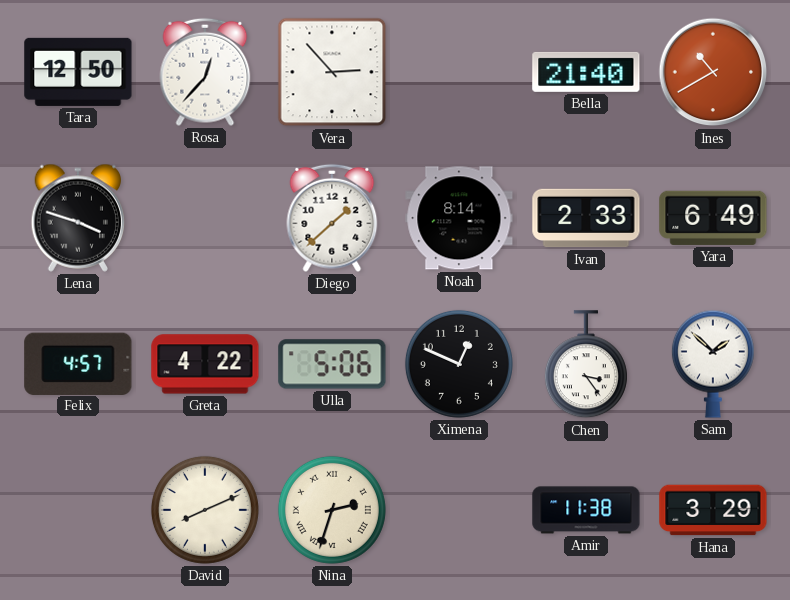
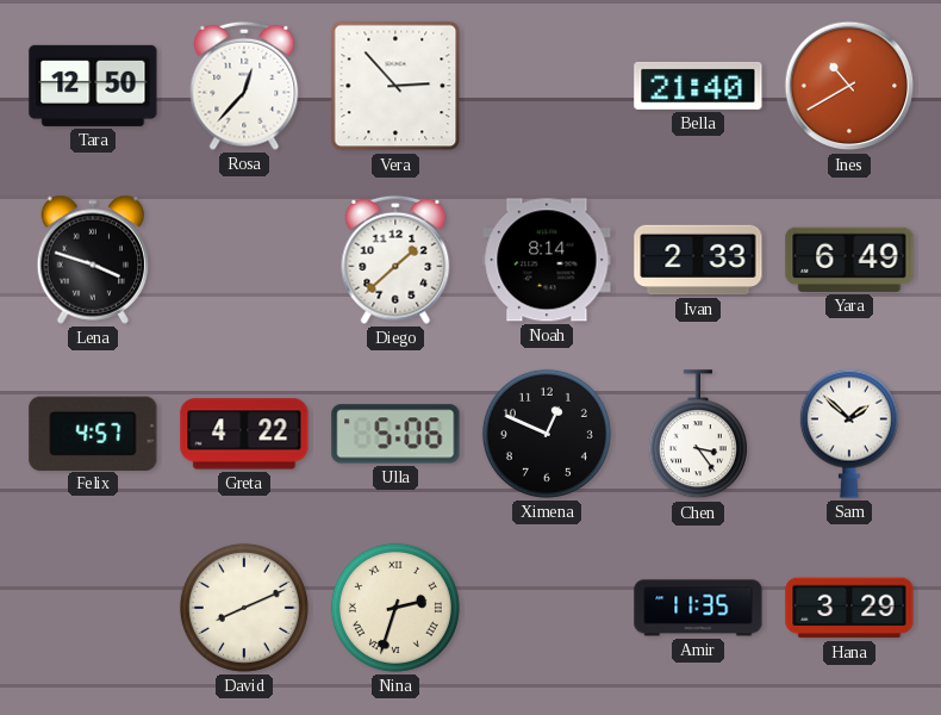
Amir: 11:38 -> 11:35 (698, 608)
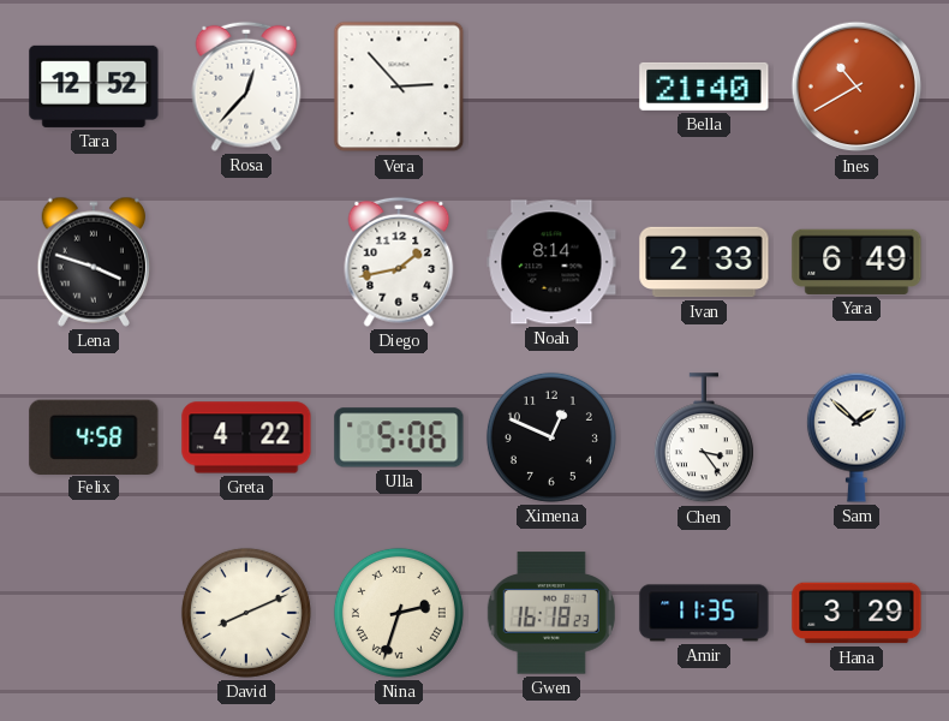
Tara: 12:50 -> 12:52 (94, 87)
Diego: 1:38 -> 1:43 (399, 262)
Felix: 4:57 -> 4:58 (94, 436)
Gwen: none -> 16:18 (551, 613)
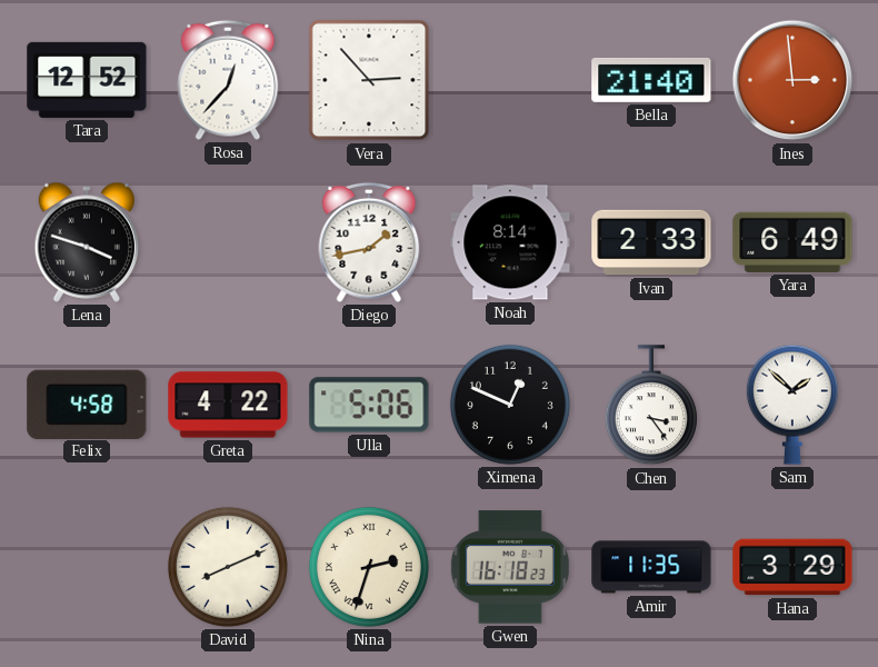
Ines: 10:40 -> 2:59 (792, 80)
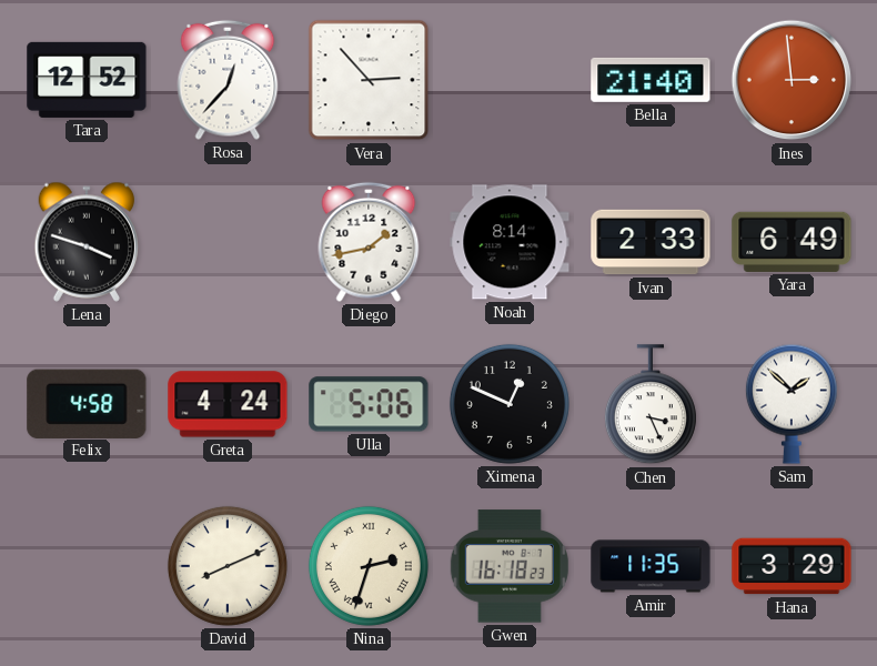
Greta: 4:22 -> 4:24 (228, 404)
Chen: 3:24 -> 3:26 (651, 405)
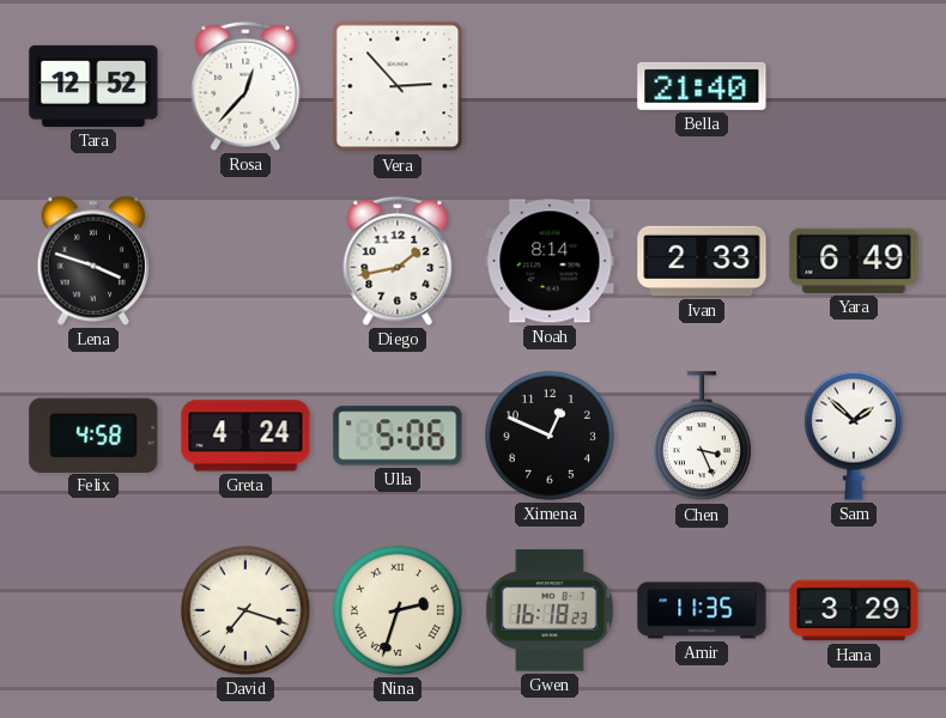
Ines: 2:59 -> none (792, 80)
David: 8:11 -> 7:18 (245, 610)
